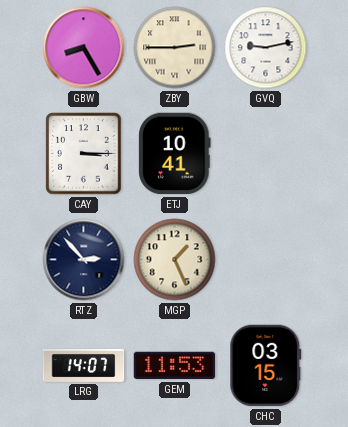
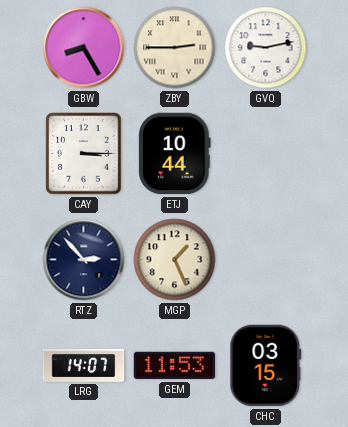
ETJ: 10:41 -> 10:44 (175, 154)
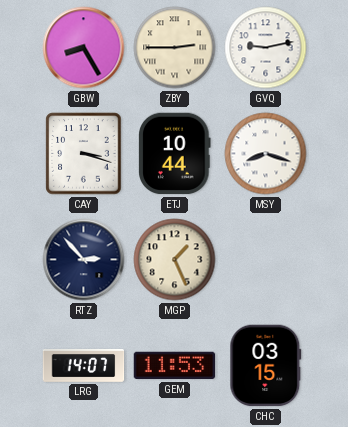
CAY: 3:15 -> 3:18 (84, 154)
MSY: none -> 8:18 (266, 154)
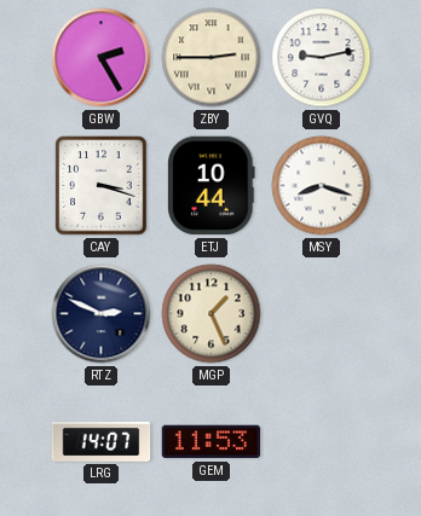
GBW: 8:25 -> 2:25 (102, 58)
RTZ: 2:53 -> 2:49 (102, 314)
CHC: 03:15 -> none (266, 366)
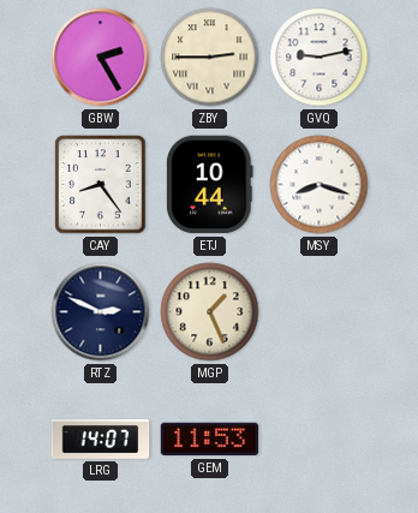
CAY: 3:18 -> 8:24 (101, 185)
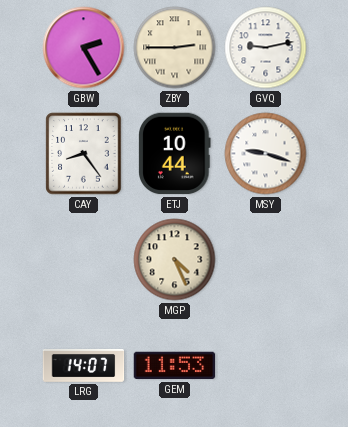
MSY: 8:18 -> 9:18 (266, 154)
RTZ: 2:49 -> none (101, 312)
MGP: 1:26 -> 4:26 (175, 260)
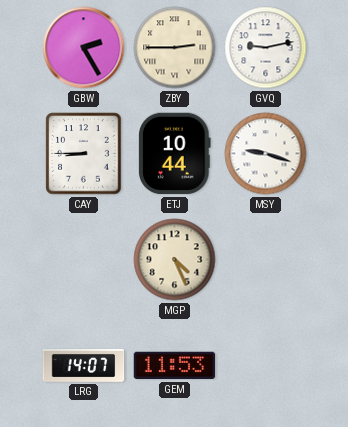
CAY: 8:24 -> 8:45 (84, 154)
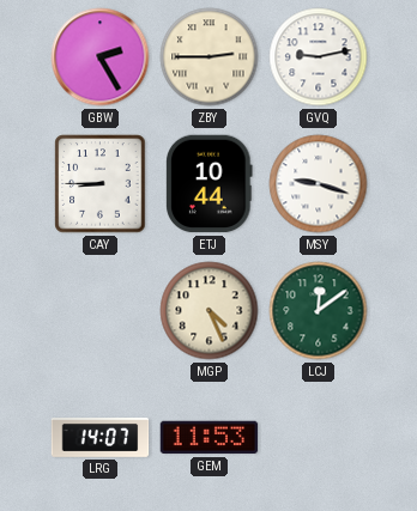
LCJ: none -> 12:09 (319, 311)
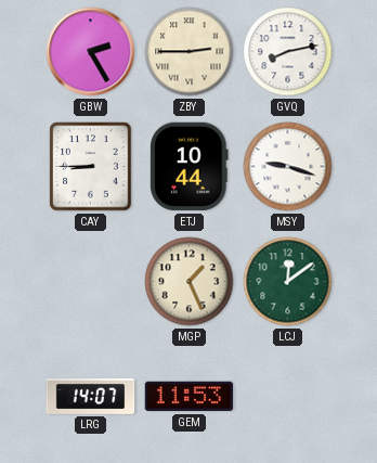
GVQ: 9:13 -> 8:13 (288, 52)
MGP: 4:26 -> 1:26 (190, 282)
